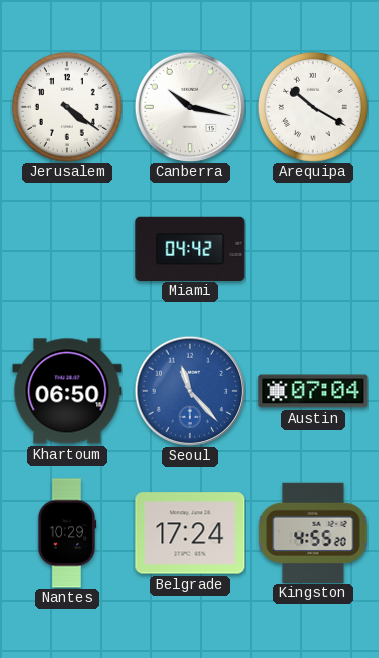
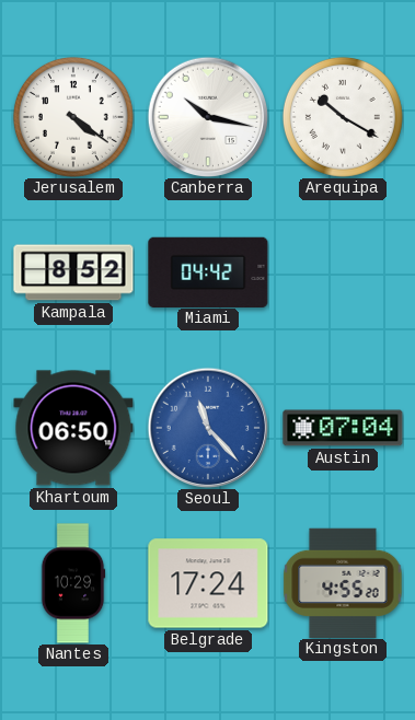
Kampala: none -> 8:52 (73, 272)
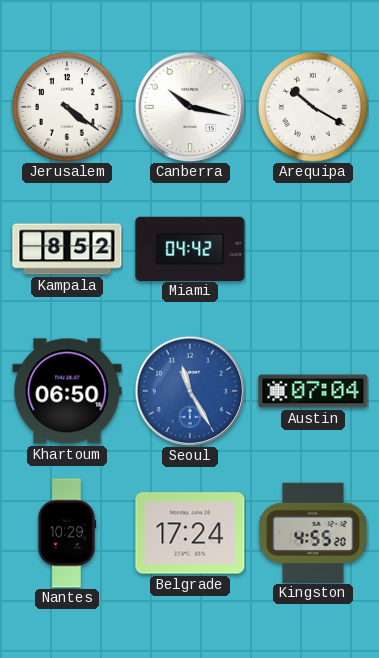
Seoul: 11:23 -> 11:25 (190, 391)
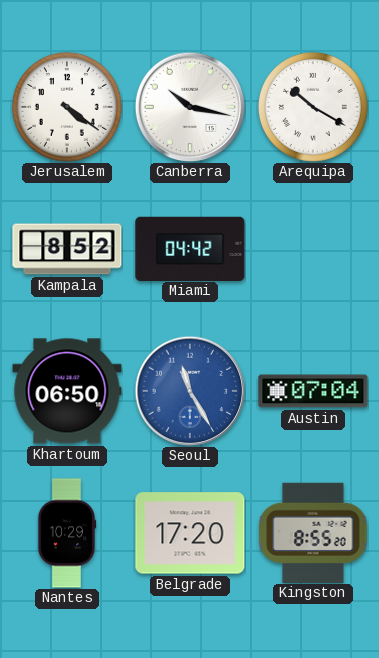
Belgrade: 17:24 -> 17:20 (190, 533)
Kingston: 4:55 -> 8:55 (313, 532)
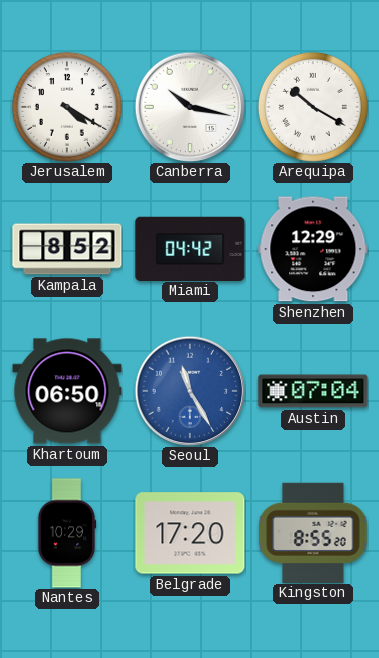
Jerusalem: 4:21 -> 4:20 (67, 107)
Shenzhen: none -> 12:29 (313, 249)
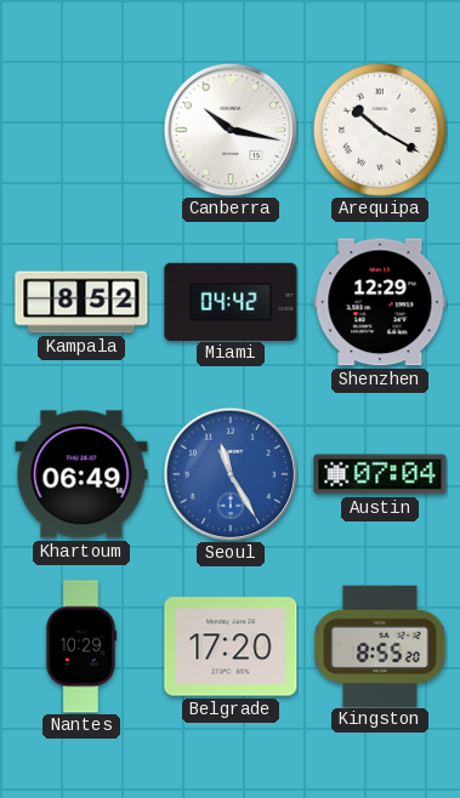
Jerusalem: 4:20 -> none (67, 107)
Khartoum: 06:50 -> 06:49 (81, 474)
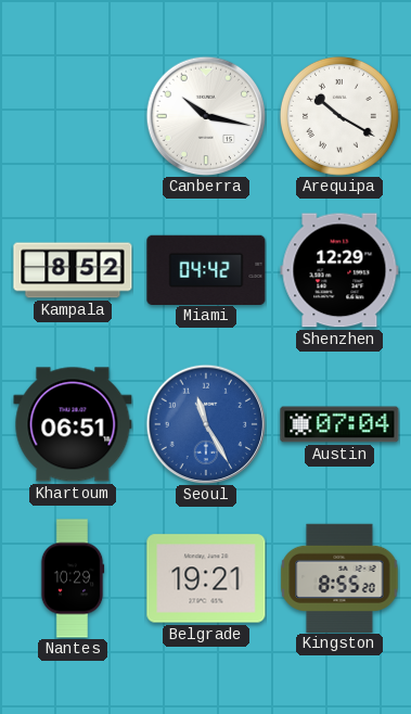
Khartoum: 06:49 -> 06:51 (73, 424)
Belgrade: 17:20 -> 19:21 (206, 578)
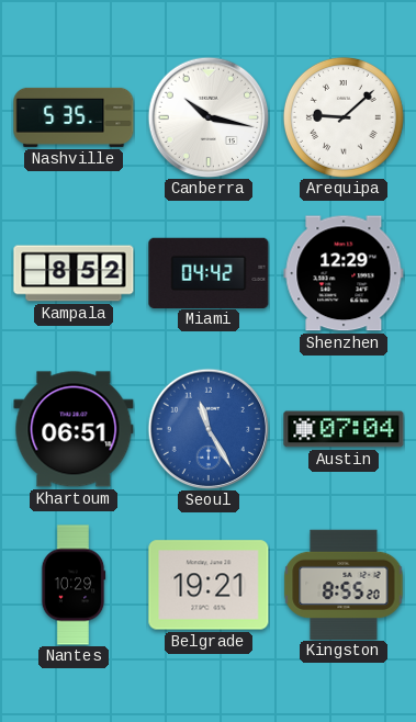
Nashville: none -> 5:35 (74, 117)
Arequipa: 10:20 -> 9:08 (344, 117)
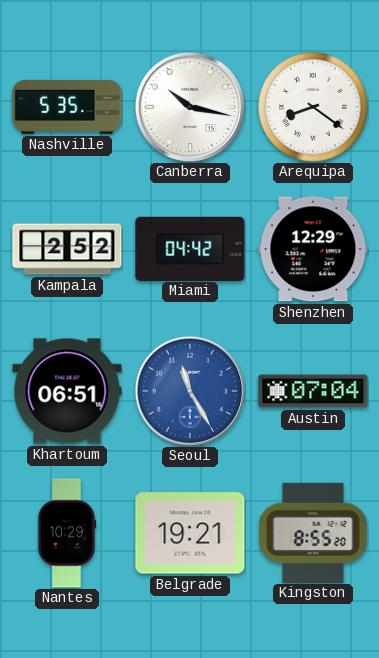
Arequipa: 9:08 -> 8:21 (313, 107)
Kampala: 8:52 -> 2:52 (67, 249)
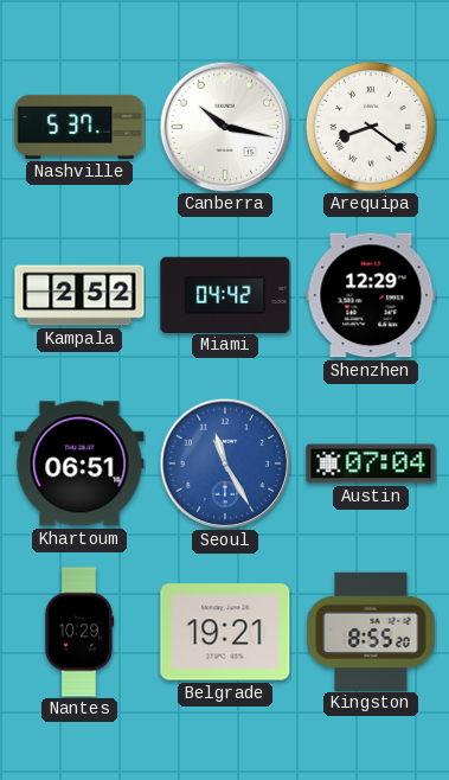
Nashville: 5:35 -> 5:37 (79, 127)
